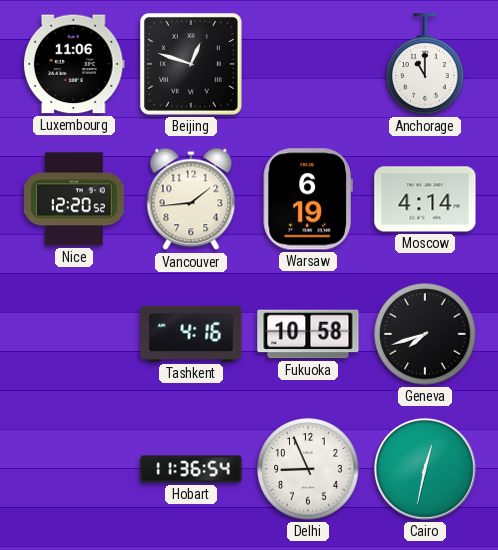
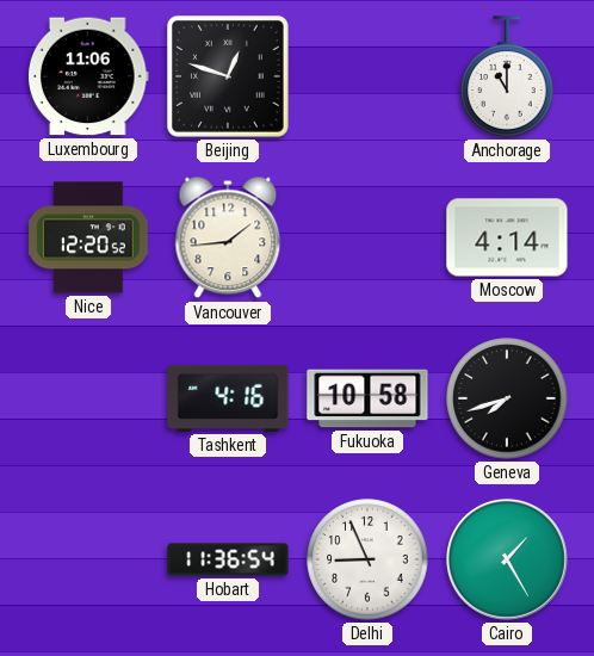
Warsaw: 6:19 -> none (308, 199)
Cairo: 12:32 -> 1:25 (507, 559)
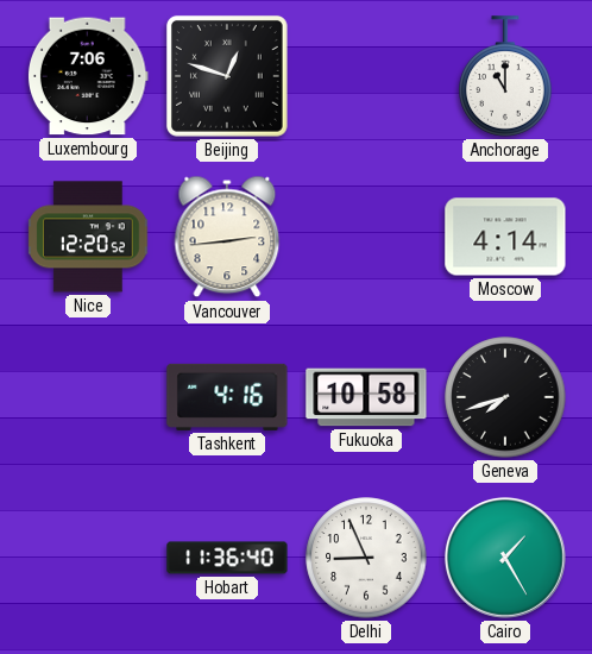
Luxembourg: 11:06 -> 7:06 (88, 76)
Vancouver: 1:44 -> 2:44 (227, 237)
Hobart: 11:36:54 -> 11:36:40 (227, 558)
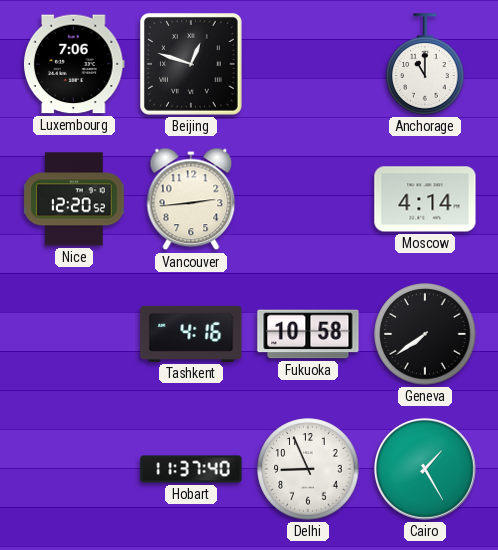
Geneva: 7:42 -> 7:39 (425, 334)
Hobart: 11:36 -> 11:37 (191, 469)
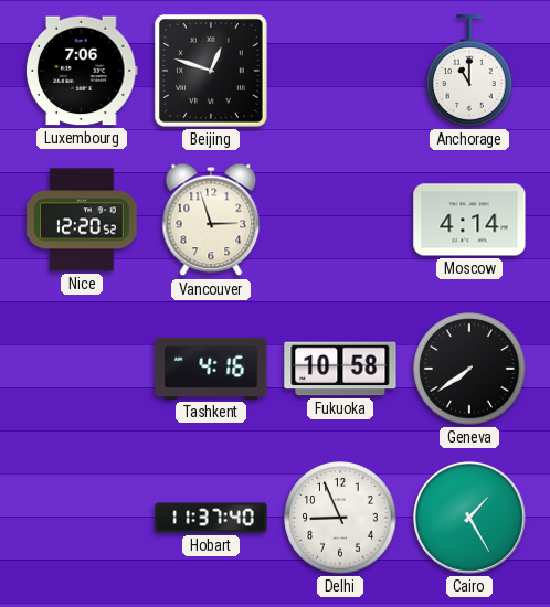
Vancouver: 2:44 -> 2:57 (211, 220)
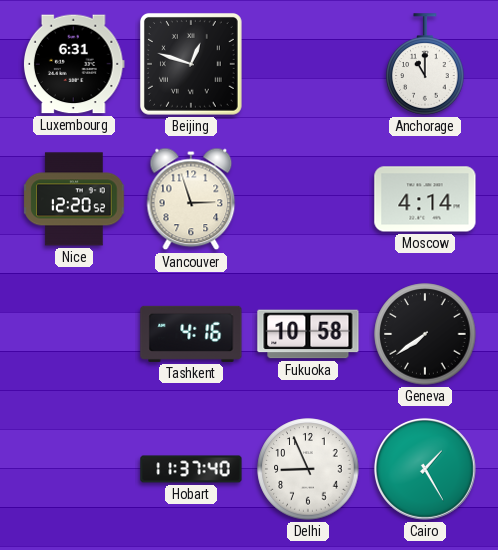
Luxembourg: 7:06 -> 6:31 (74, 64)
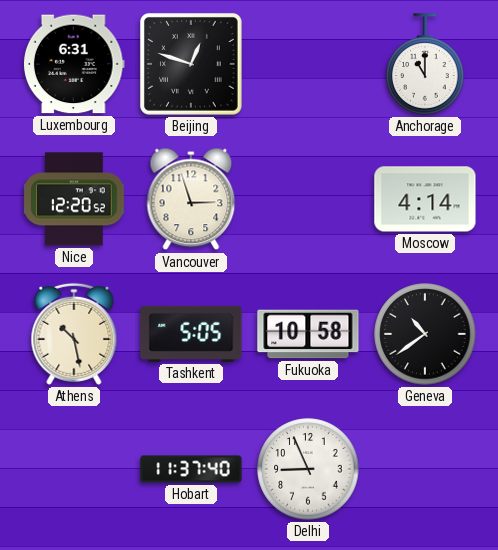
Athens: none -> 10:28 (74, 334)
Tashkent: 4:16 -> 5:05 (191, 334)
Geneva: 7:39 -> 10:39 (425, 334)
Cairo: 1:25 -> none (425, 469)
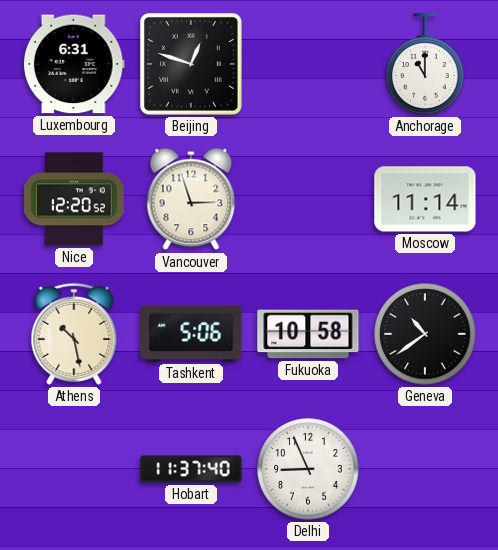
Moscow: 4:14 -> 11:14 (425, 199)
Tashkent: 5:05 -> 5:06 (191, 334)
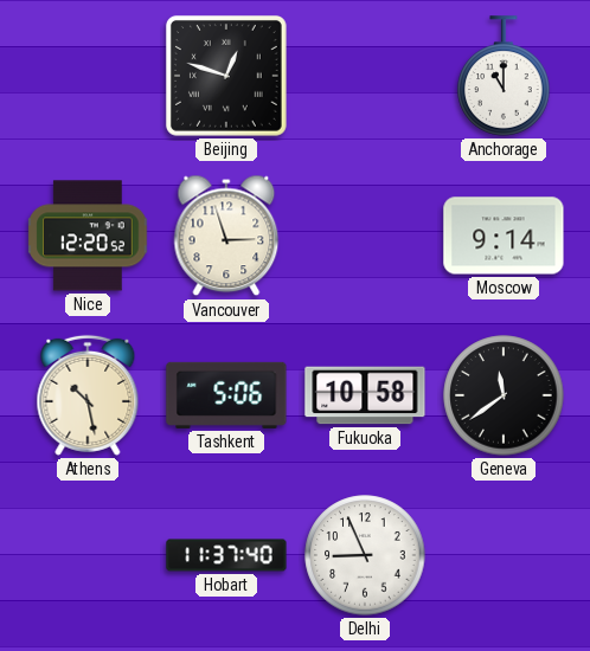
Luxembourg: 6:31 -> none (74, 64)
Moscow: 11:14 -> 9:14 (504, 236)
Geneva: 10:39 -> 11:39 (504, 395)
